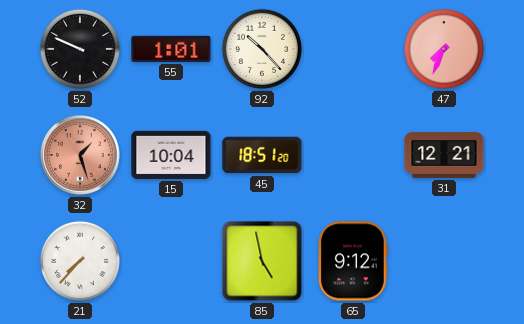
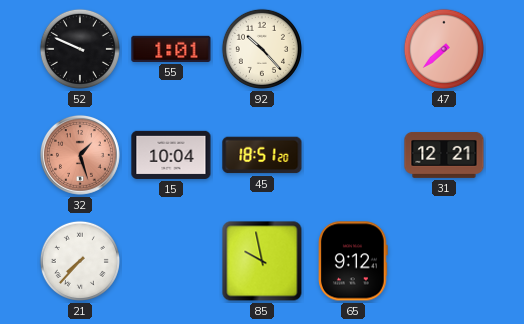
47: 7:34 -> 7:38 (444, 49)
85: 4:58 -> 9:58 (262, 261)
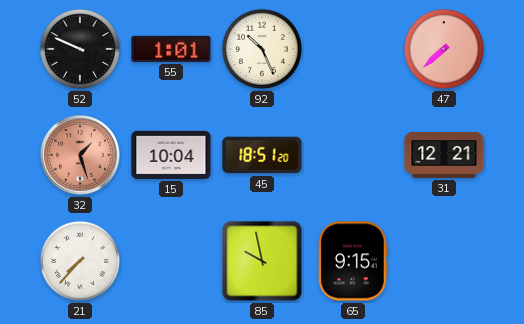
92: 10:23 -> 10:26 (262, 49)
65: 9:12 -> 9:15 (353, 261)
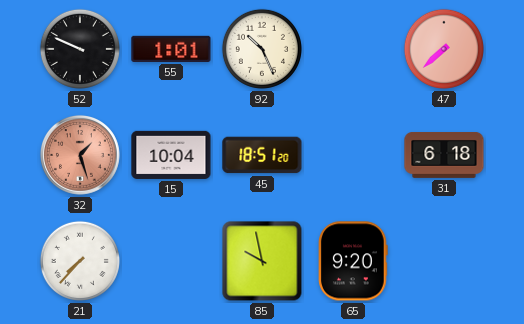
31: 12:21 -> 6:18 (444, 156)
65: 9:15 -> 9:20 (353, 261)
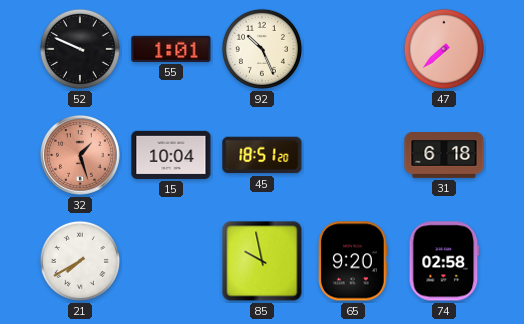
21: 7:37 -> 7:40 (80, 261)
74: none -> 02:58 (444, 261)
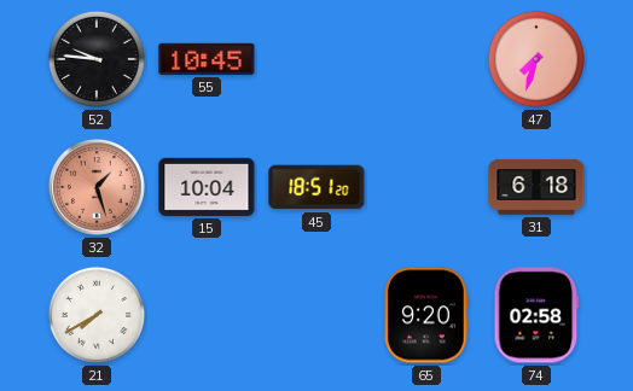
52: 9:49 -> 9:46 (97, 59)
55: 1:01 -> 10:45 (207, 59)
92: 10:26 -> none (262, 49)
47: 7:38 -> 7:33 (536, 59)
85: 9:58 -> none (262, 261)
